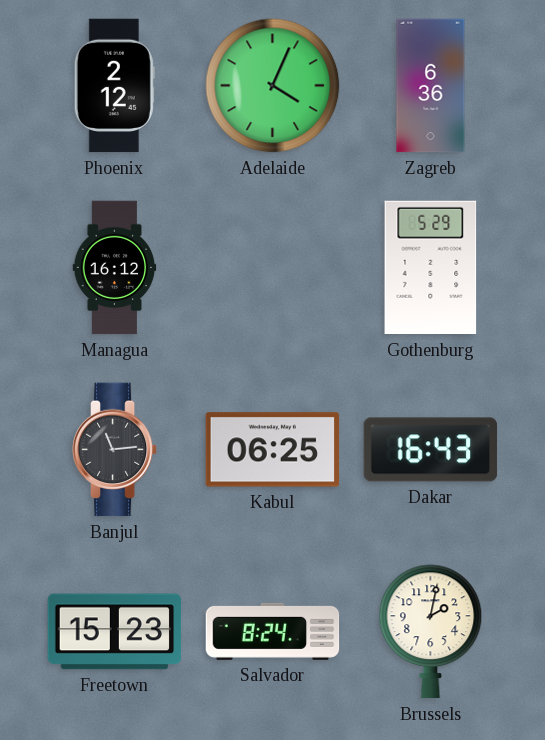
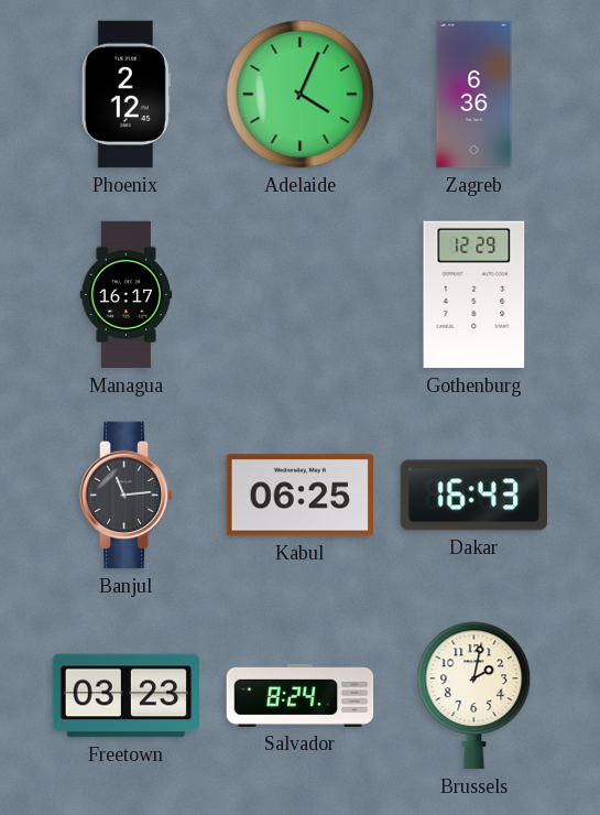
Managua: 16:12 -> 16:17 (127, 295)
Gothenburg: 5:29 -> 12:29 (474, 295)
Freetown: 15:23 -> 03:23 (127, 696)
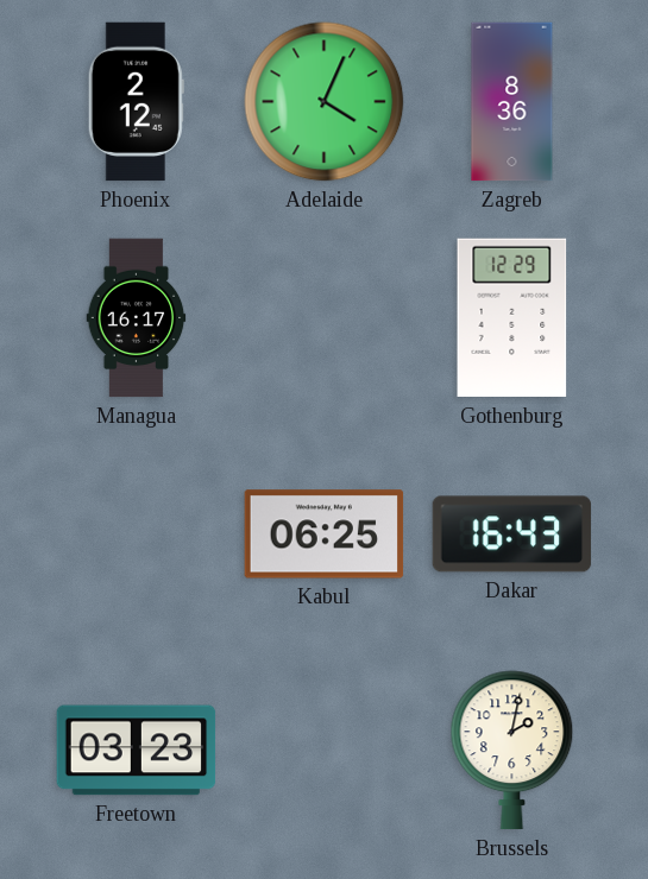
Zagreb: 6:36 -> 8:36 (512, 102)
Banjul: 11:14 -> none (127, 496)
Salvador: 8:24 -> none (301, 695)
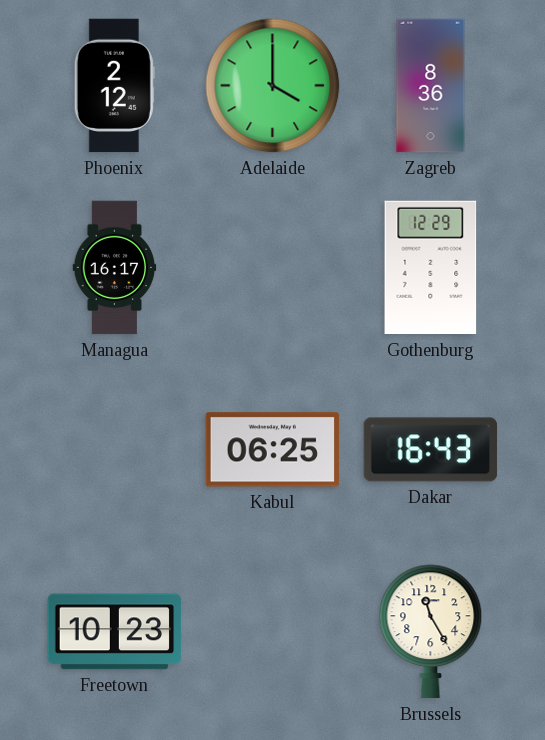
Adelaide: 4:04 -> 4:00 (273, 86)
Freetown: 03:23 -> 10:23 (115, 632)
Brussels: 2:02 -> 11:25 (431, 632)
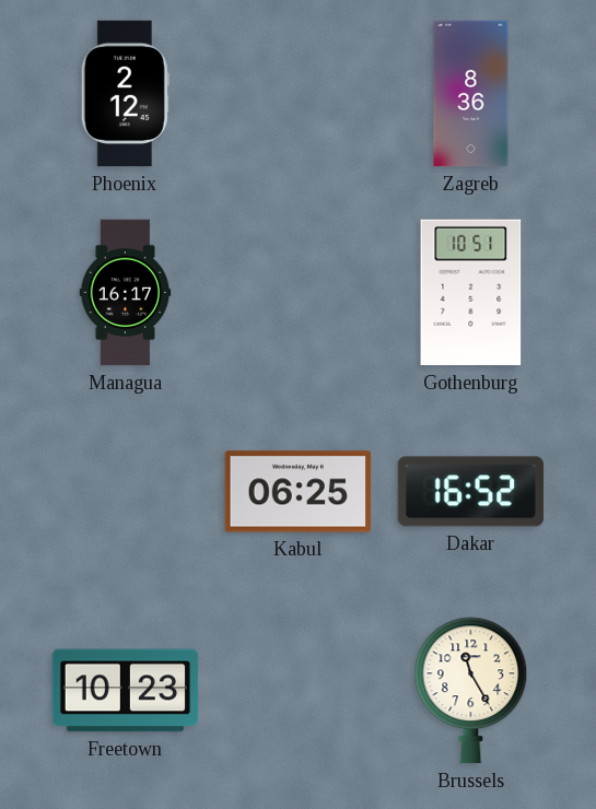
Adelaide: 4:00 -> none (273, 86)
Gothenburg: 12:29 -> 10:51 (471, 293)
Dakar: 16:43 -> 16:52 (471, 492)
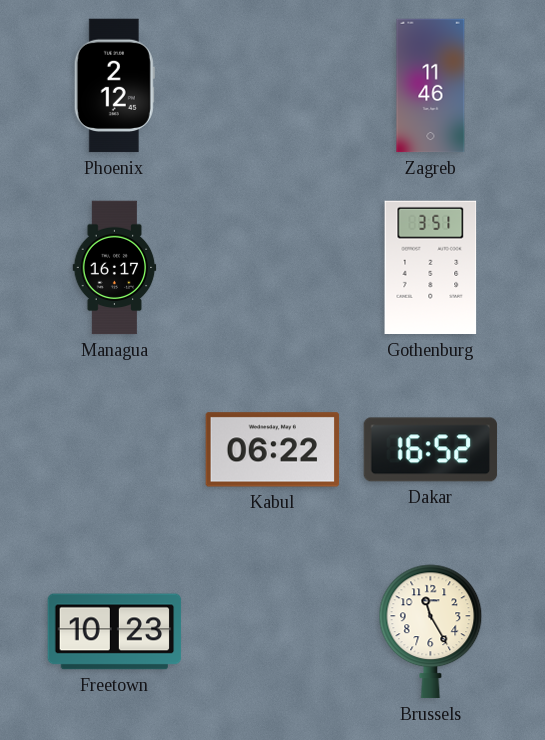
Zagreb: 8:36 -> 11:46 (431, 86)
Gothenburg: 10:51 -> 3:51 (431, 268)
Kabul: 06:25 -> 06:22 (273, 450)
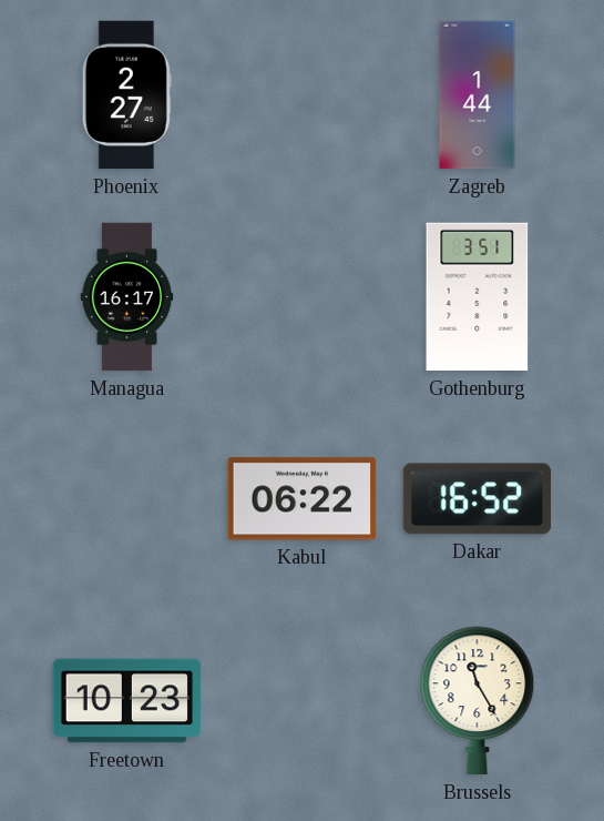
Phoenix: 2:12 -> 2:27 (126, 95)
Zagreb: 11:46 -> 1:44 (478, 95)
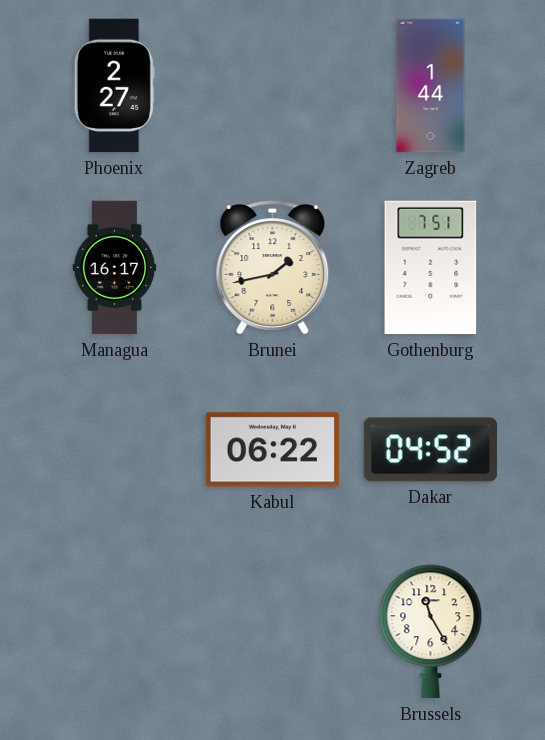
Brunei: none -> 1:43 (273, 268)
Gothenburg: 3:51 -> 7:51 (431, 268)
Dakar: 16:52 -> 04:52 (431, 450)
Freetown: 10:23 -> none (127, 701)
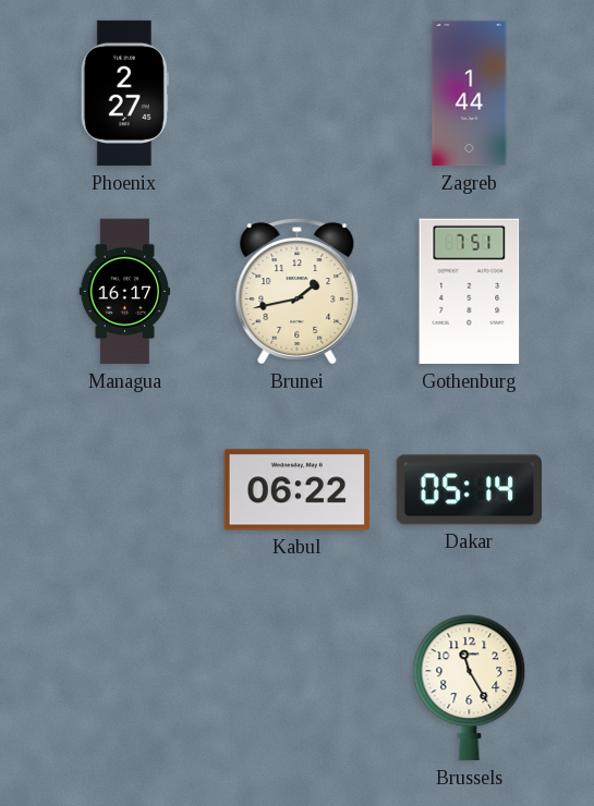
Dakar: 04:52 -> 05:14 (470, 490)
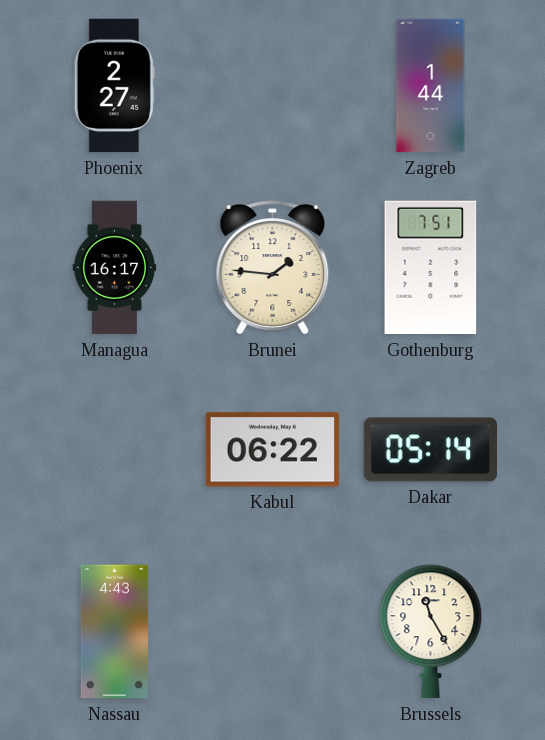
Brunei: 1:43 -> 1:46 (273, 268)
Nassau: none -> 4:43 (114, 632)
